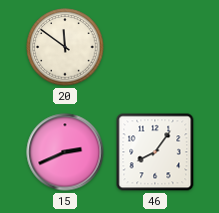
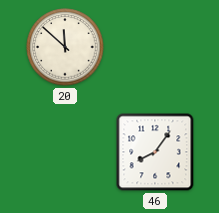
20: 11:51 -> 11:52 (65, 47)
15: 2:41 -> none (65, 152)
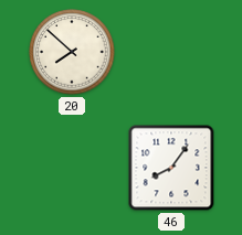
20: 11:52 -> 7:52 (72, 52)
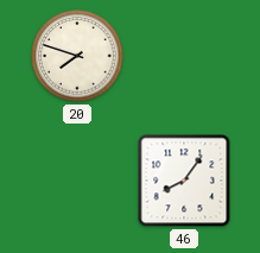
20: 7:52 -> 7:48 (77, 56)
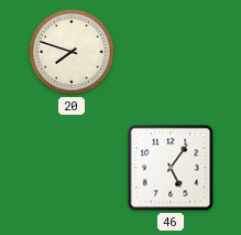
46: 8:06 -> 5:06 (171, 168)
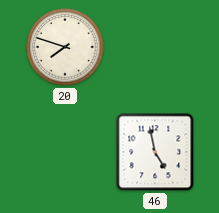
46: 5:06 -> 4:58 (155, 152)
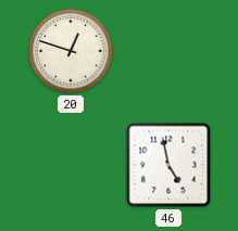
20: 7:48 -> 12:48 (71, 51)
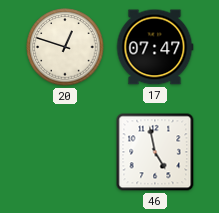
17: none -> 07:47 (155, 47)
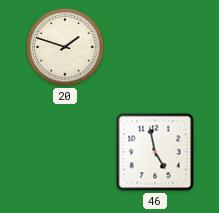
20: 12:48 -> 1:48 (65, 47)
17: 07:47 -> none (155, 47)
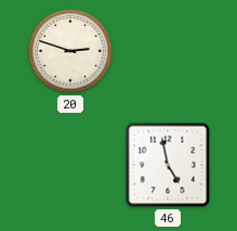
20: 1:48 -> 2:48 (70, 51)
